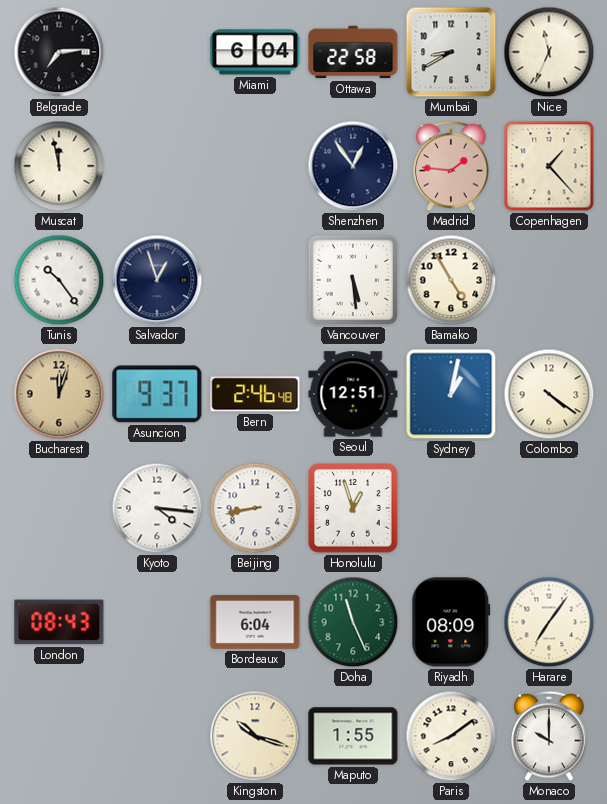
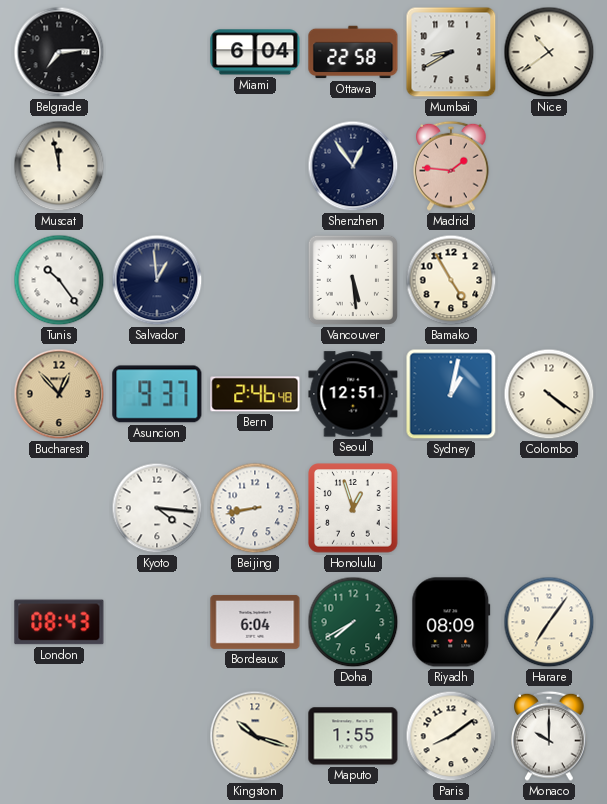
Nice: 11:34 -> 10:39 (549, 52)
Copenhagen: 1:23 -> none (549, 166)
Salvador: 12:57 -> 12:59 (157, 280)
Bucharest: 12:03 -> 12:53 (59, 394)
Doha: 11:26 -> 7:40 (353, 622)
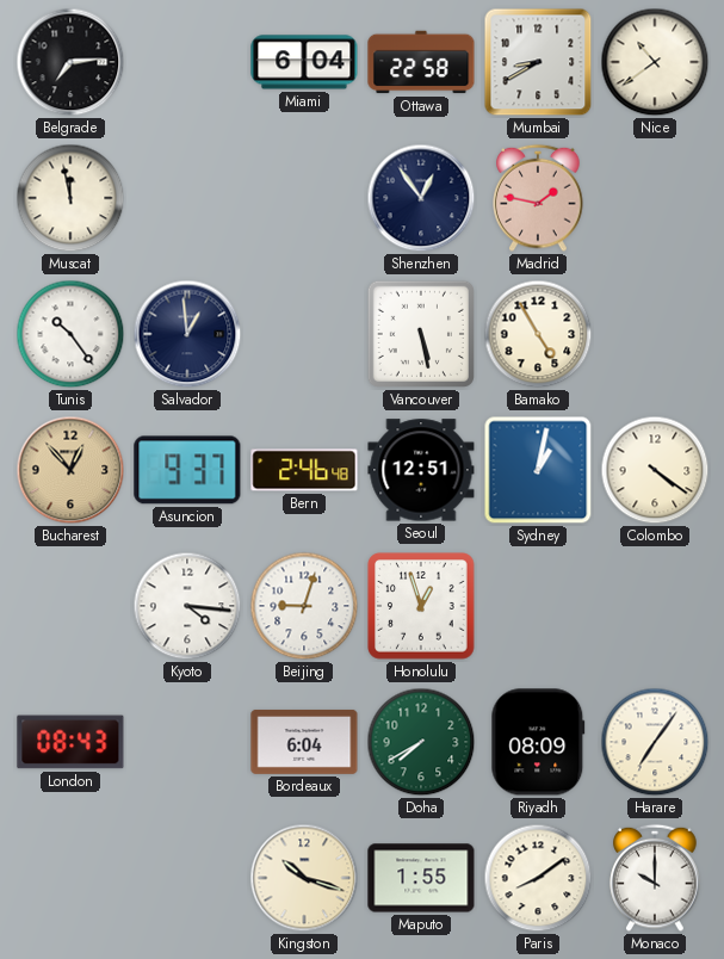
Madrid: 1:46 -> 1:47 (538, 198)
Vancouver: 5:29 -> 5:28 (421, 334)
Beijing: 8:43 -> 9:03 (304, 606)
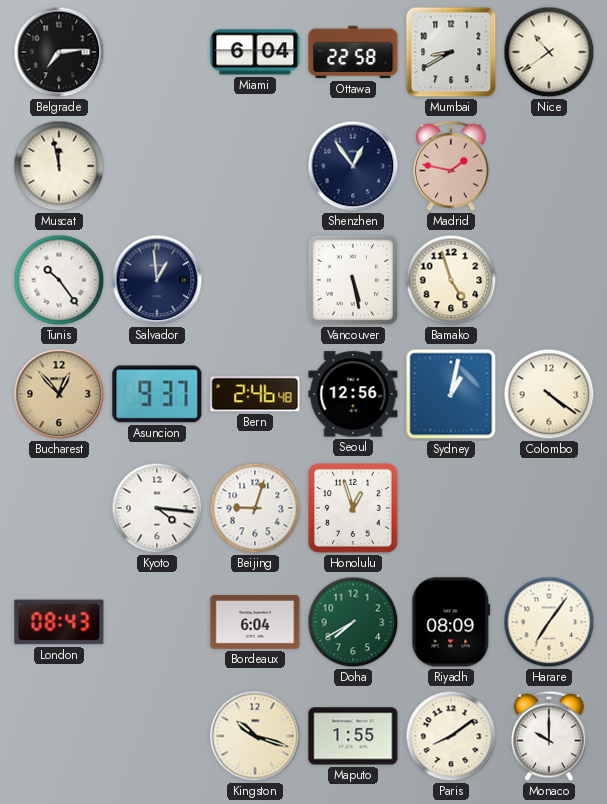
Bamako: 4:55 -> 4:57 (451, 280)
Seoul: 12:51 -> 12:56 (353, 394)
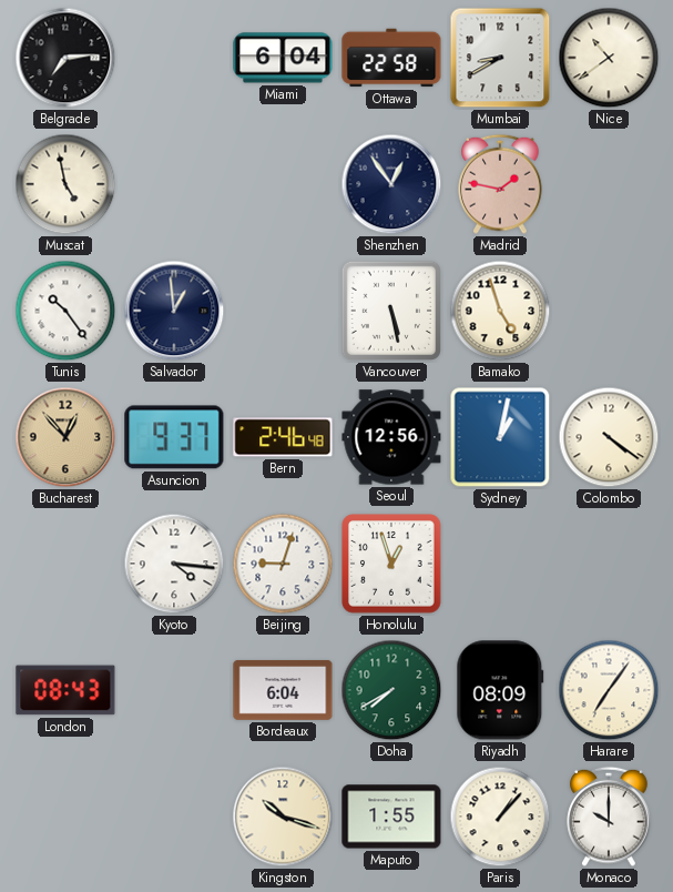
Muscat: 11:58 -> 4:58 (65, 184)
Paris: 8:09 -> 1:07 (500, 817)
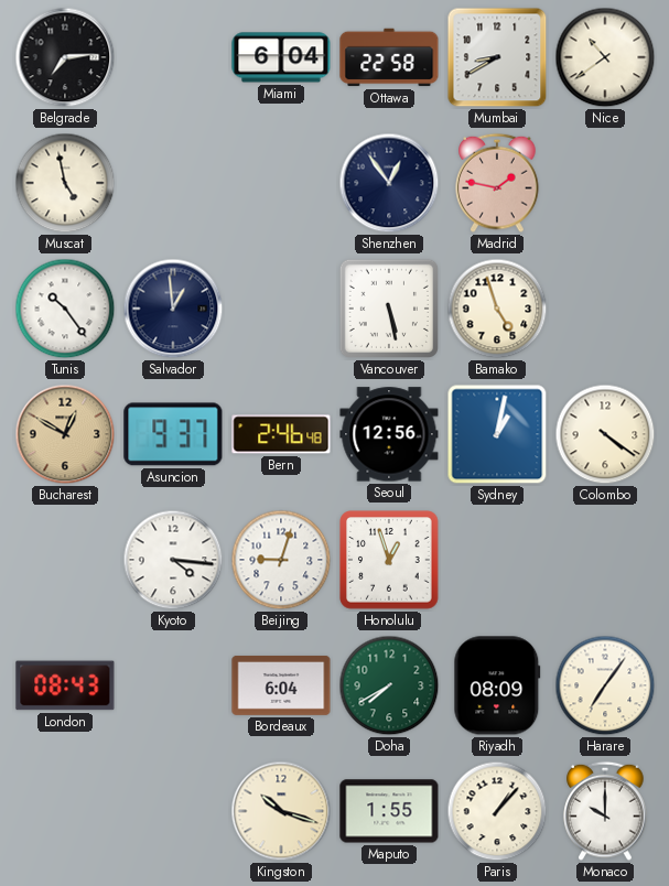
Bucharest: 12:53 -> 12:50 (65, 434)
